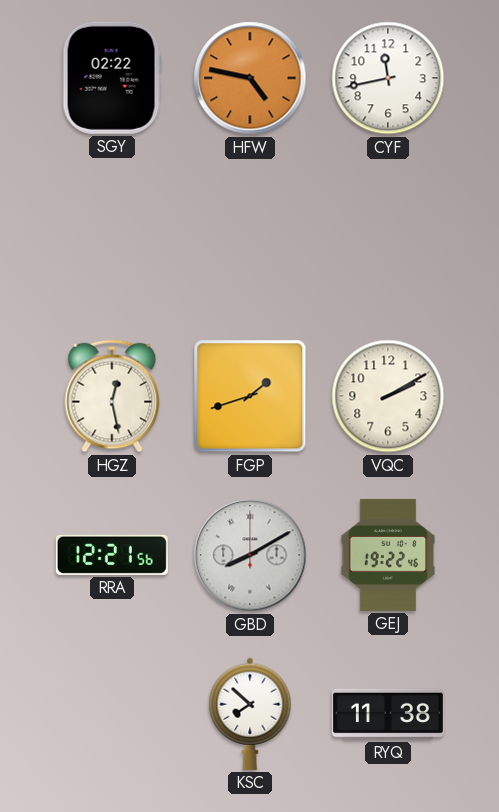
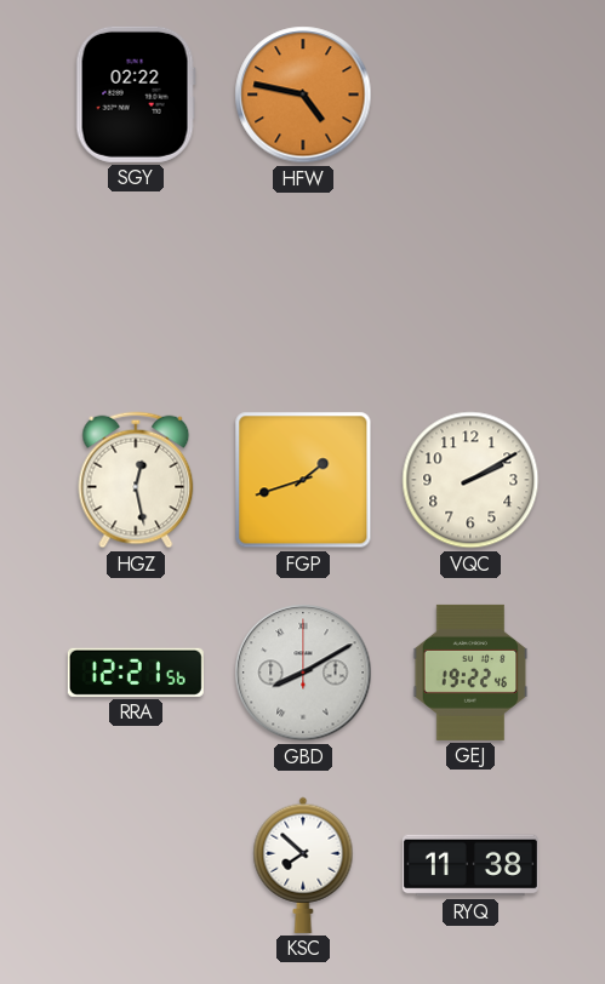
CYF: 11:43 -> none (388, 78)
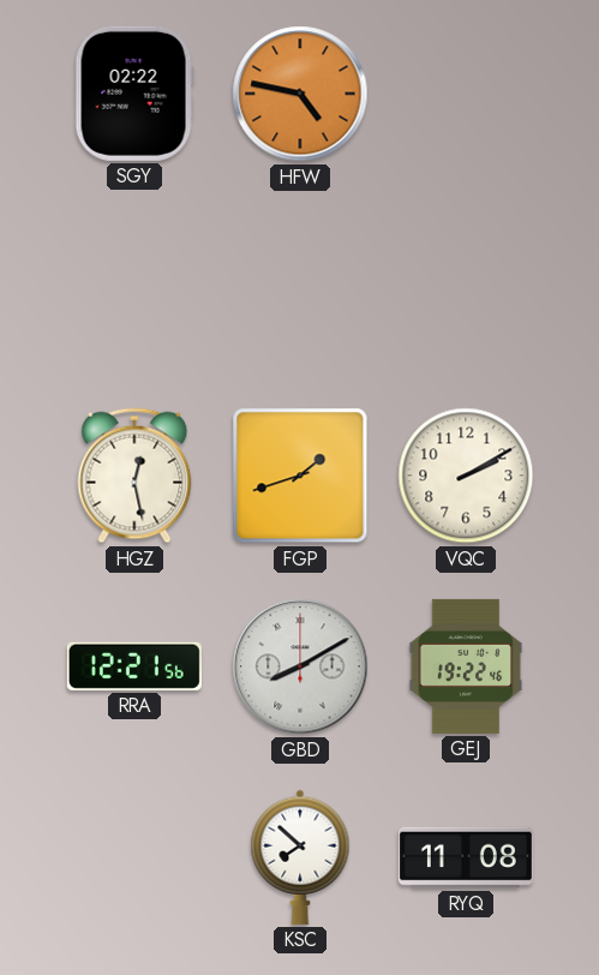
RYQ: 11:38 -> 11:08 (466, 857)
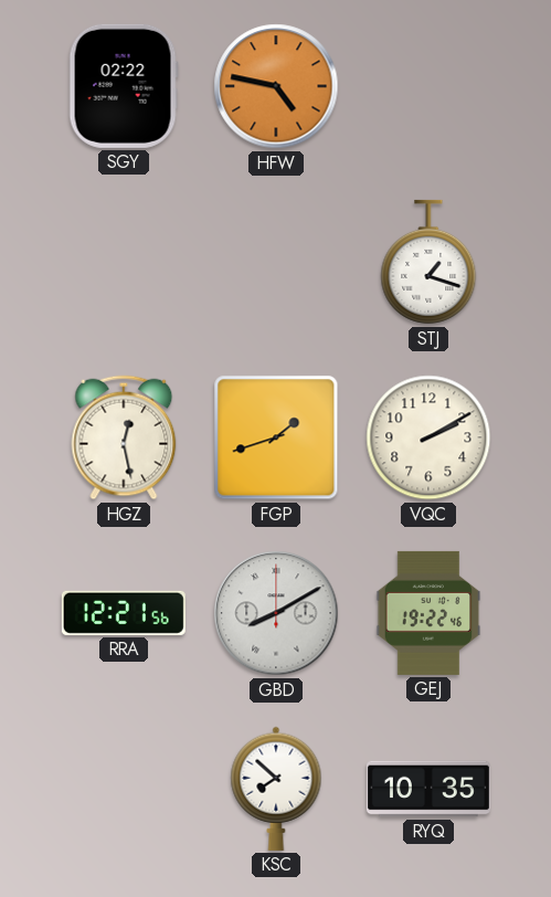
STJ: none -> 1:18 (428, 262)
RYQ: 11:08 -> 10:35 (428, 789)
